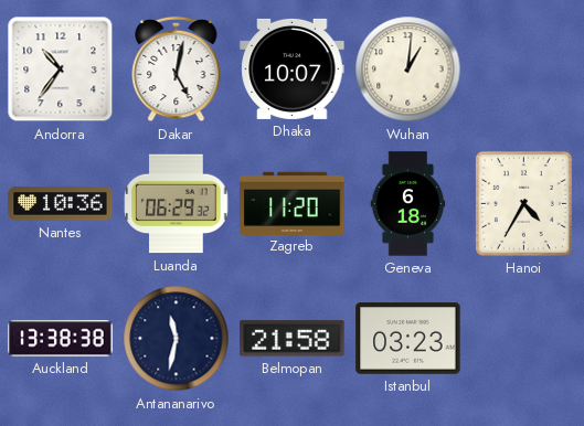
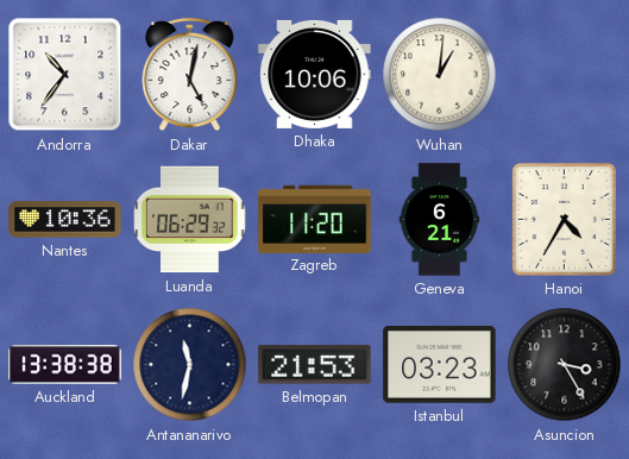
Dhaka: 10:07 -> 10:06 (315, 74)
Geneva: 6:18 -> 6:21 (440, 220)
Belmopan: 21:58 -> 21:53 (315, 365)
Asuncion: none -> 3:25 (565, 365)
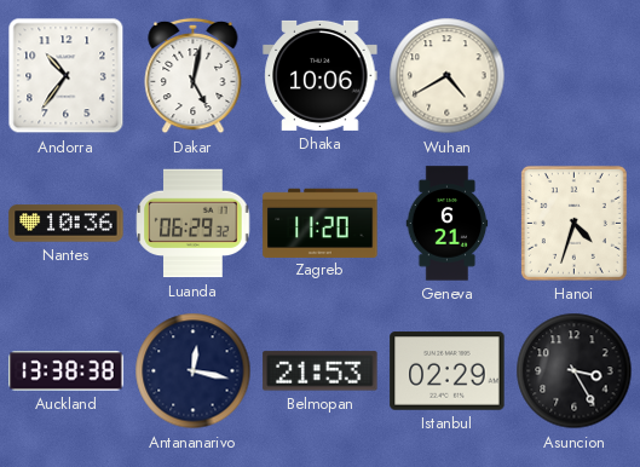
Wuhan: 1:01 -> 4:40 (448, 76)
Hanoi: 4:35 -> 4:33 (573, 223)
Antananarivo: 11:32 -> 12:17 (194, 371)
Istanbul: 03:23 -> 02:29 (448, 371)
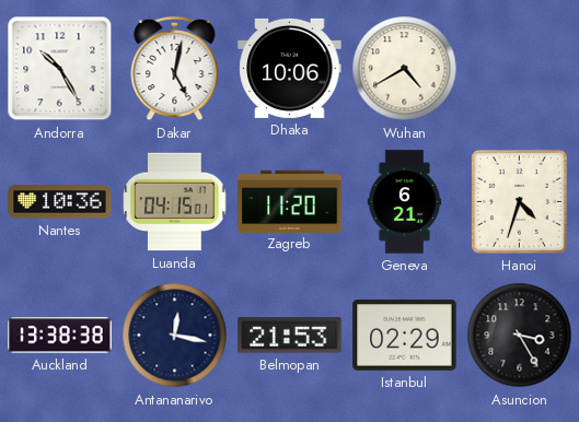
Andorra: 10:36 -> 10:25 (60, 69)
Luanda: 06:29 -> 04:15 (175, 202)
